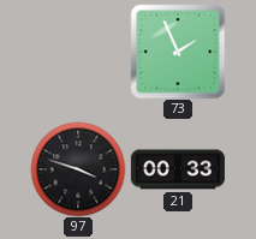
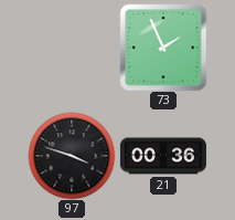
21: 00:33 -> 00:36 (163, 156)
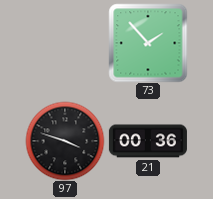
73: 1:56 -> 1:53 (148, 43)
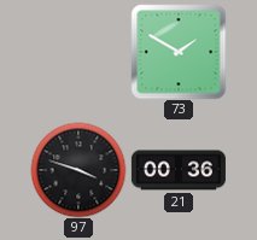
73: 1:53 -> 1:50 (179, 52)
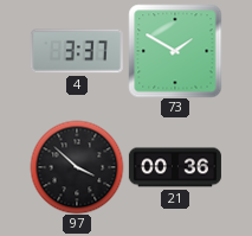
4: none -> 3:37 (77, 51)
97: 3:48 -> 3:52 (77, 167)
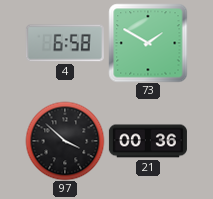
4: 3:37 -> 6:58 (65, 43)
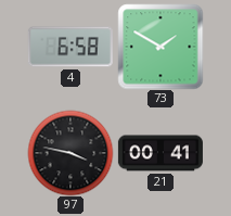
97: 3:52 -> 3:47 (70, 153)
21: 00:36 -> 00:41 (161, 153)
